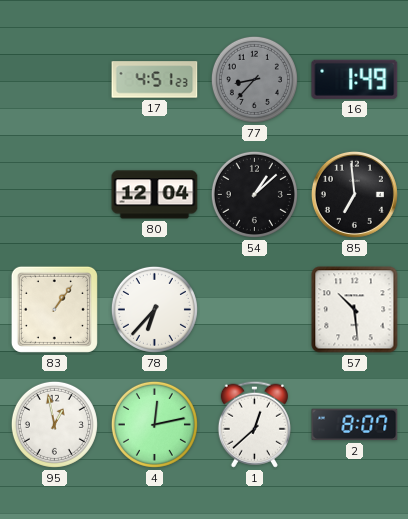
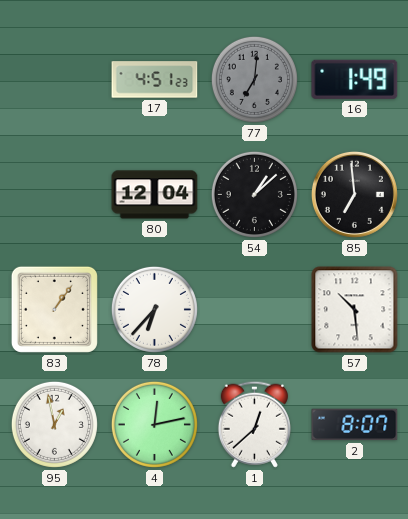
77: 8:37 -> 7:01 (254, 79)
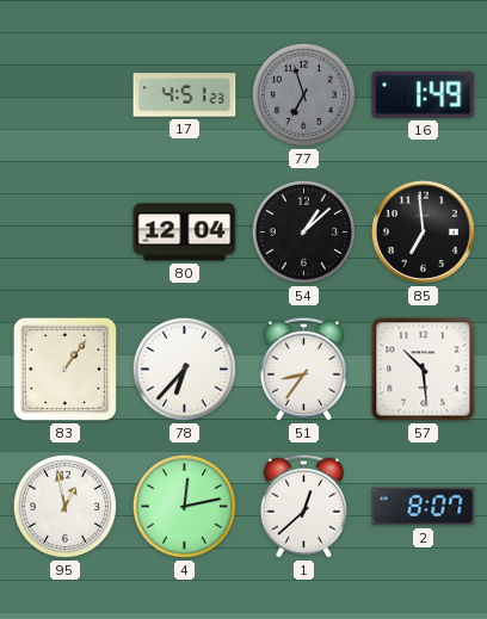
77: 7:01 -> 6:57 (303, 94)
51: none -> 8:36 (303, 369)
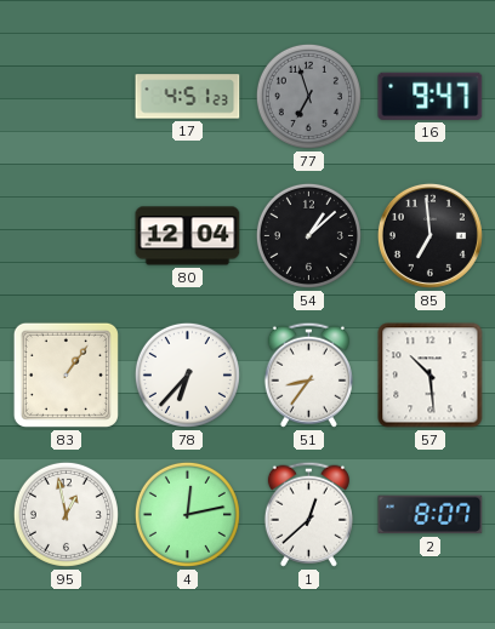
16: 1:49 -> 9:47 (431, 96)
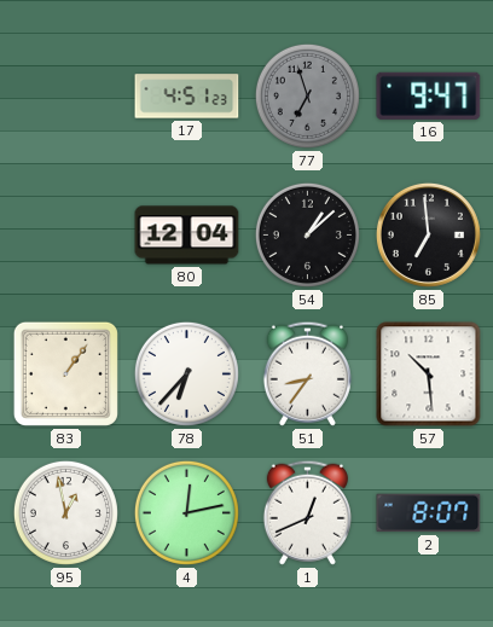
1: 12:38 -> 12:41 (307, 512)
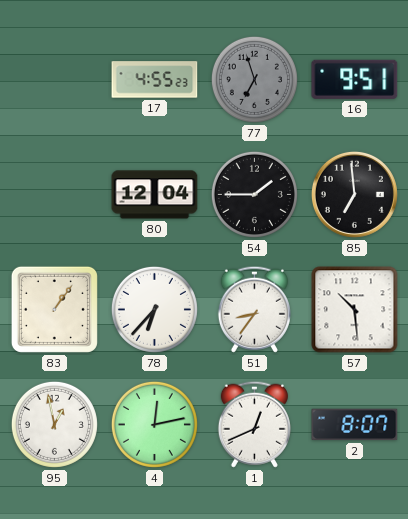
17: 4:51 -> 4:55 (155, 80)
16: 9:47 -> 9:51 (355, 79)
54: 1:08 -> 1:45 (254, 194)
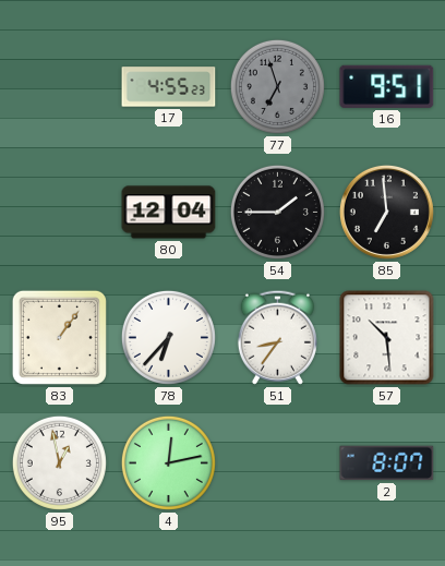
1: 12:41 -> none (254, 424)
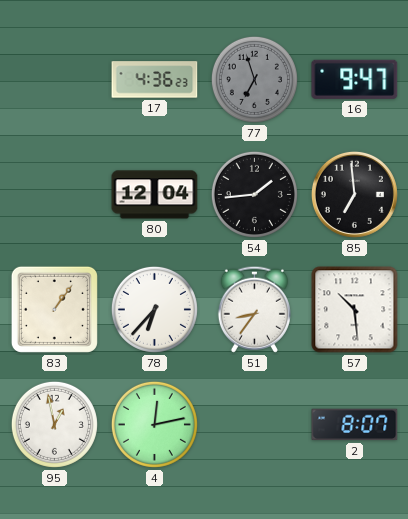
17: 4:55 -> 4:36 (155, 80)
16: 9:51 -> 9:47 (355, 79)
54: 1:45 -> 1:44 (254, 194)
